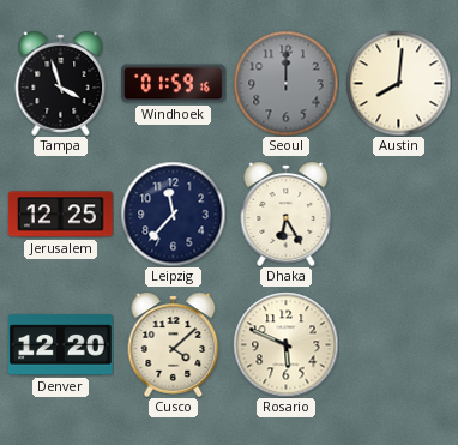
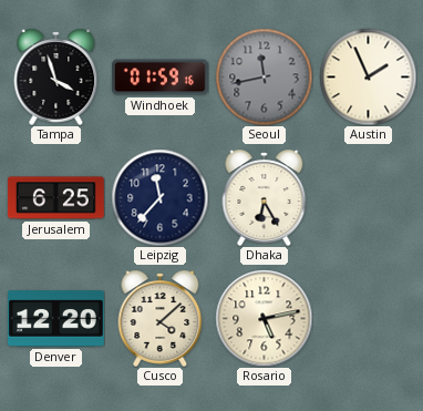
Seoul: 12:00 -> 11:43 (264, 76)
Austin: 8:01 -> 1:56 (368, 76)
Jerusalem: 12:25 -> 6:25 (56, 198)
Rosario: 5:49 -> 5:13 (264, 318)
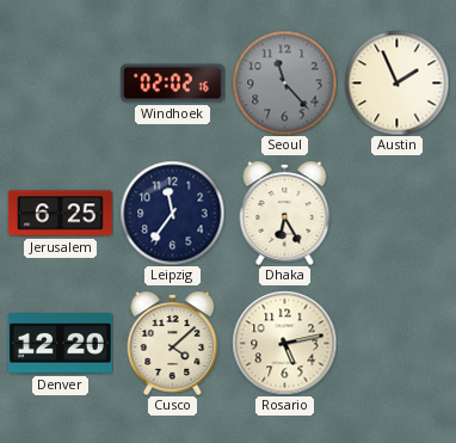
Tampa: 3:57 -> none (56, 76)
Windhoek: 01:59 -> 02:02 (173, 84)
Seoul: 11:43 -> 11:23 (284, 82)
Leipzig: 11:37 -> 11:36 (172, 213)
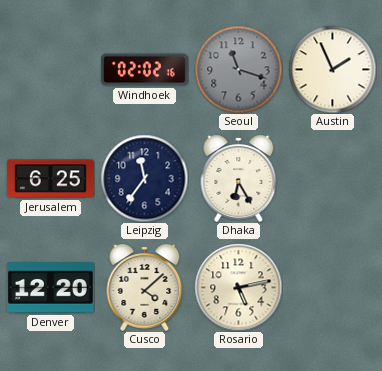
Seoul: 11:23 -> 11:18 (238, 69)
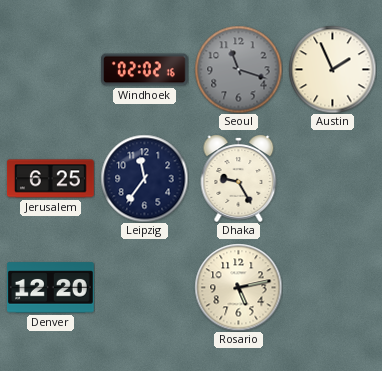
Dhaka: 6:25 -> 9:25 (239, 178)
Cusco: 4:08 -> none (145, 287)
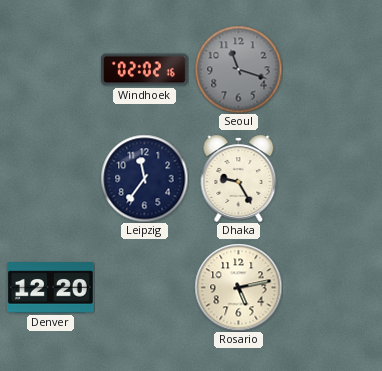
Austin: 1:56 -> none (332, 69)
Jerusalem: 6:25 -> none (51, 179)
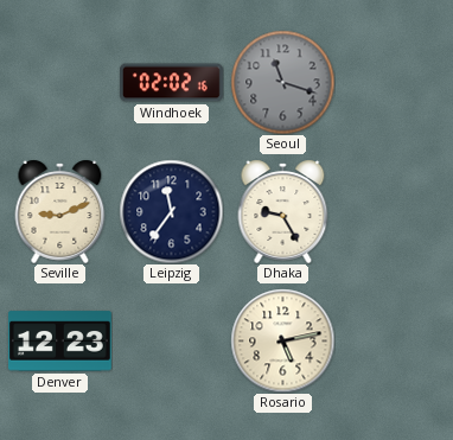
Seville: none -> 9:11 (60, 211)
Denver: 12:20 -> 12:23 (59, 342)
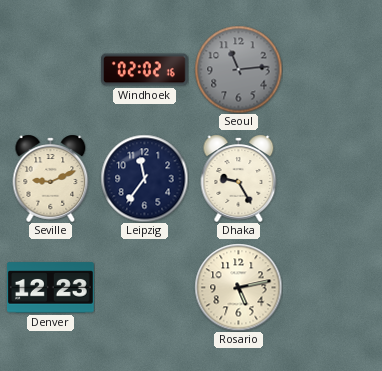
Seoul: 11:18 -> 11:14 (238, 69)
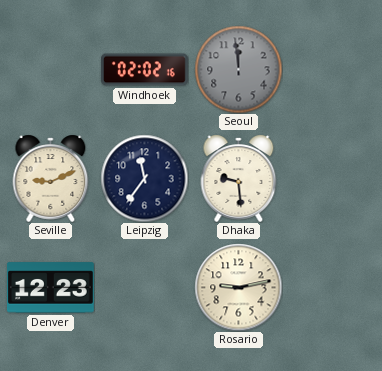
Seoul: 11:14 -> 11:59 (238, 69)
Dhaka: 9:25 -> 9:29 (239, 178)
Rosario: 5:13 -> 9:13 (238, 287)
